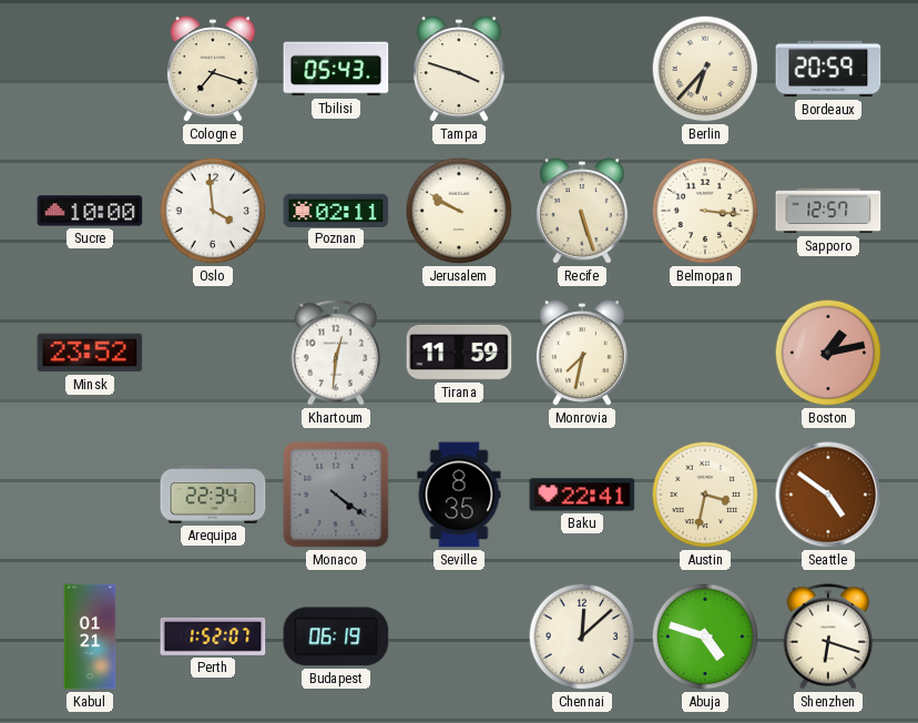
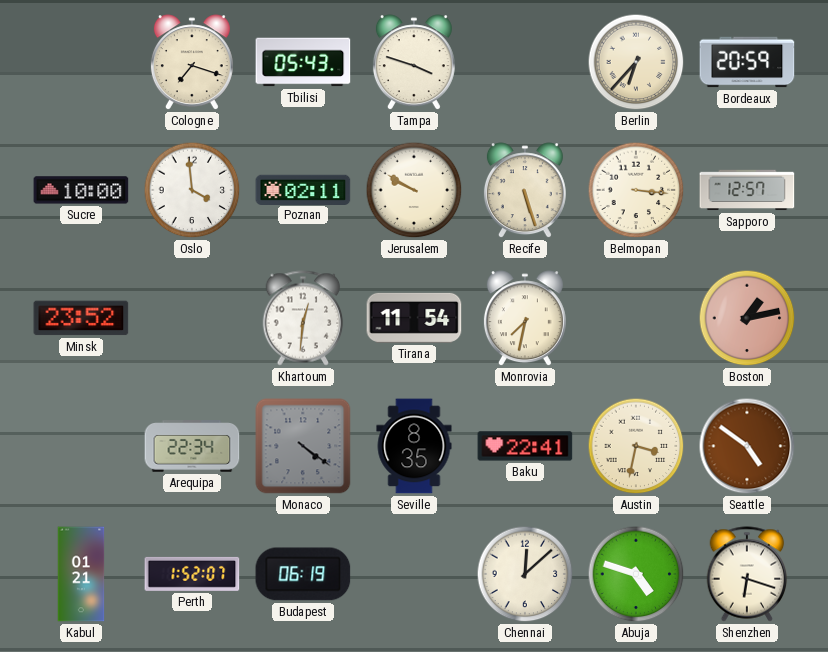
Tirana: 11:59 -> 11:54 (414, 318)
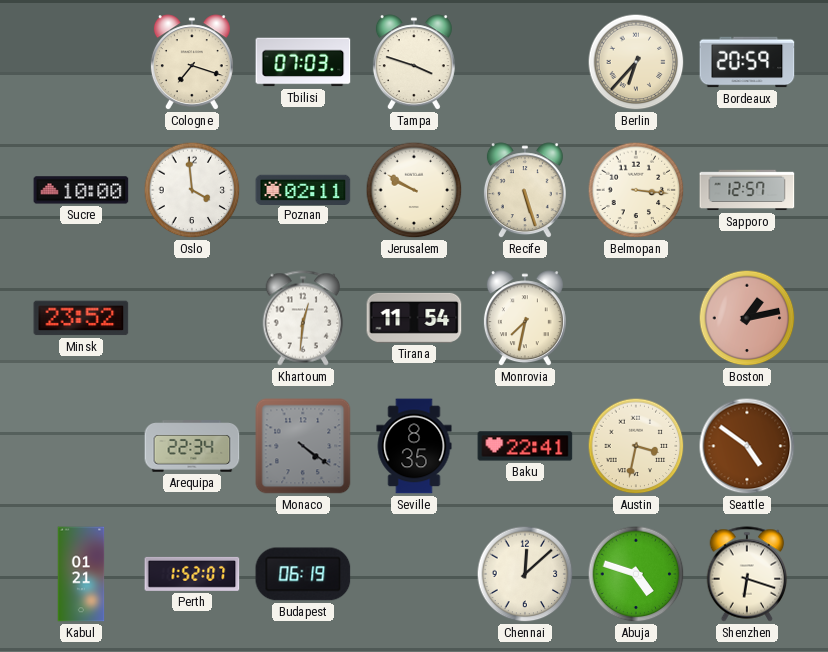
Tbilisi: 05:43 -> 07:03 (303, 62)
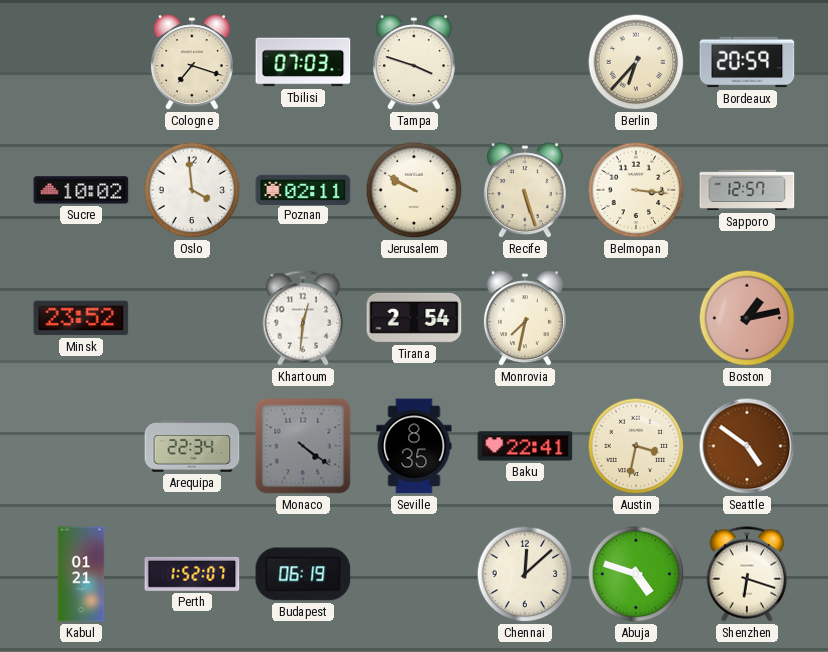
Sucre: 10:00 -> 10:02 (81, 190)
Tirana: 11:54 -> 2:54 (414, 318)
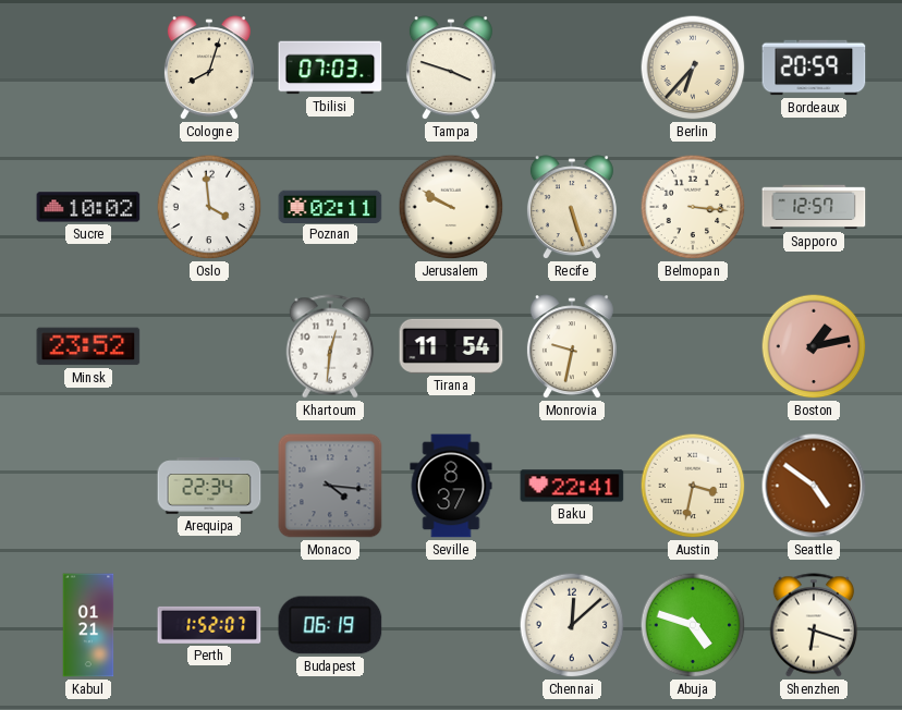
Cologne: 7:18 -> 8:03 (209, 69)
Tirana: 2:54 -> 11:54 (451, 346)
Monrovia: 7:32 -> 9:32 (572, 347)
Monaco: 4:21 -> 4:16 (330, 486)
Seville: 8:35 -> 8:37 (451, 486)
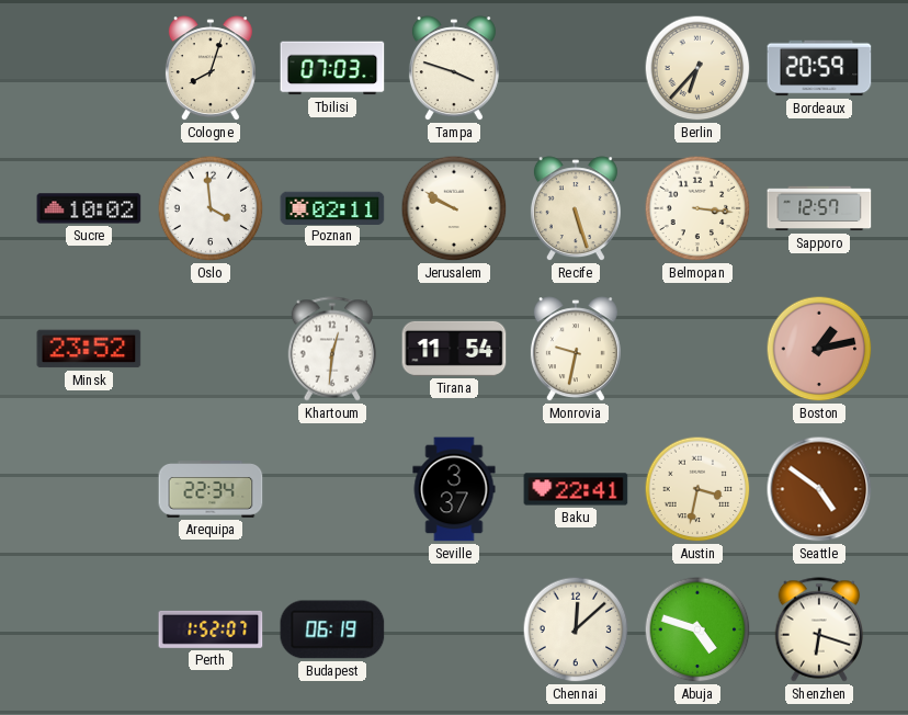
Monaco: 4:16 -> none (330, 486)
Seville: 8:37 -> 3:37 (454, 489)
Kabul: 01:21 -> none (88, 625)
